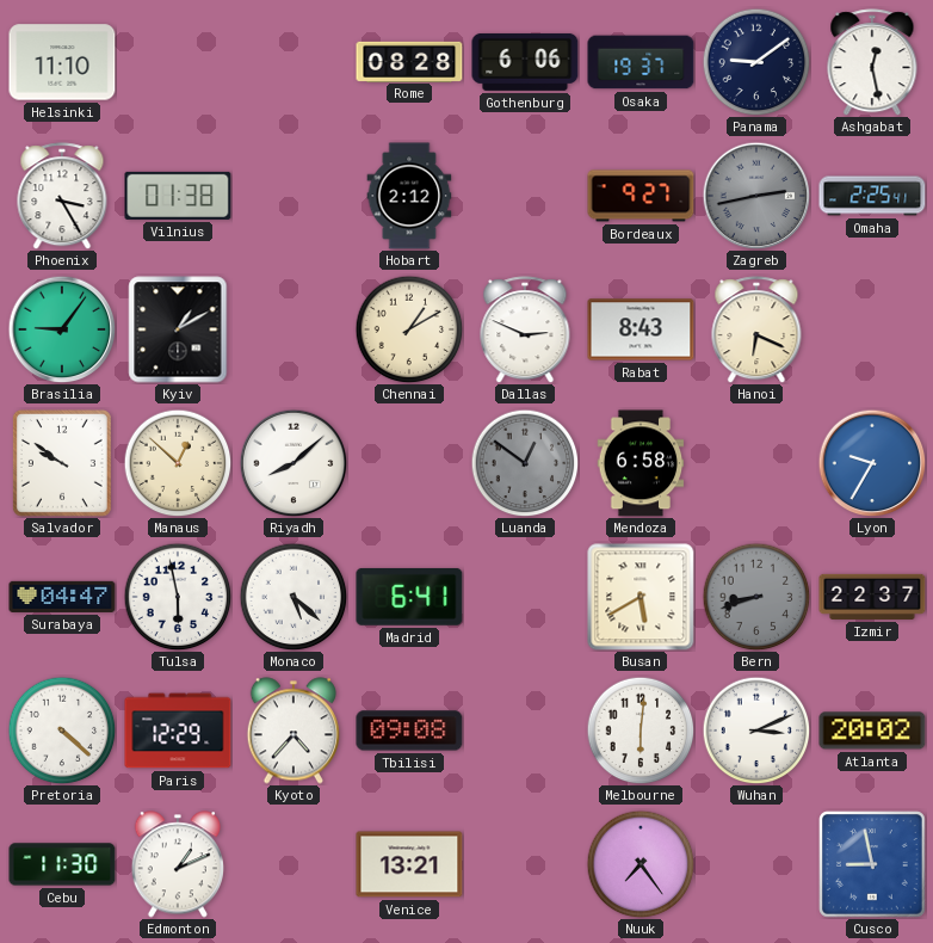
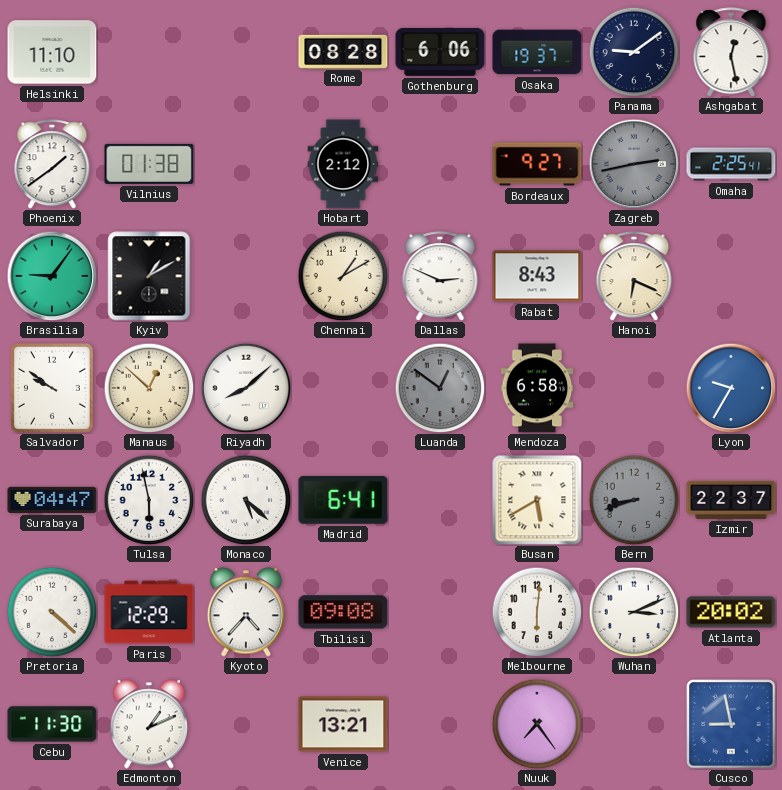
Phoenix: 3:25 -> 1:39 (52, 164)
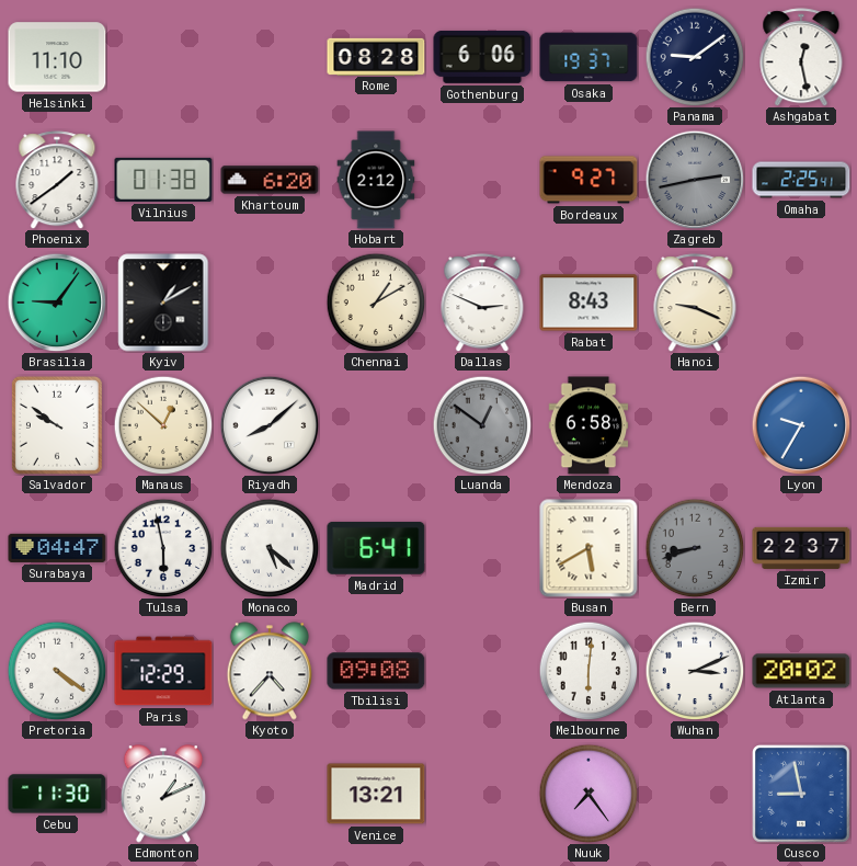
Khartoum: none -> 6:20 (270, 180)
Hanoi: 6:19 -> 9:19 (695, 303)
Pretoria: 4:22 -> 4:21 (57, 671)
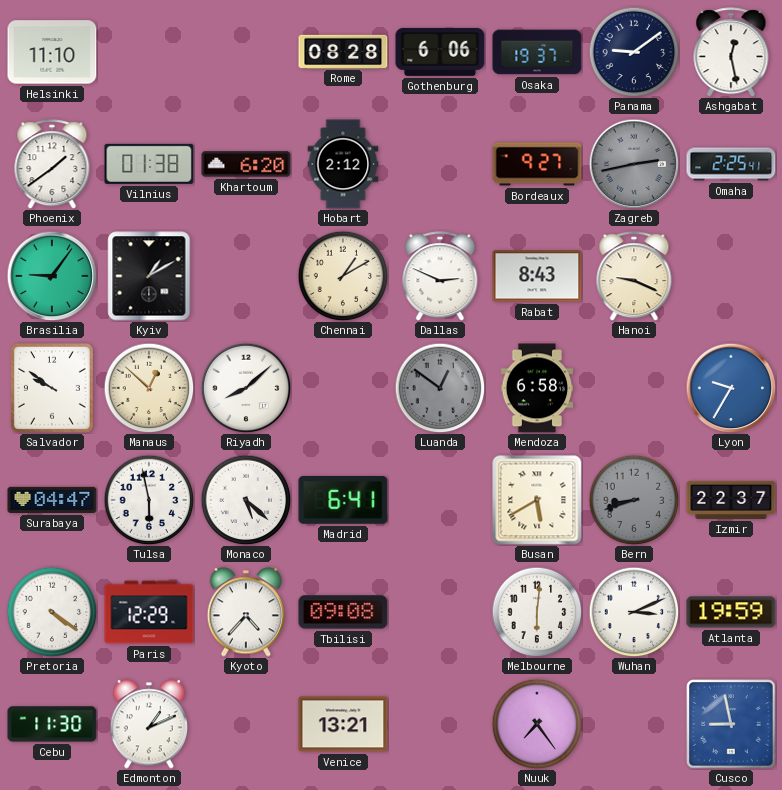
Atlanta: 20:02 -> 19:59 (731, 612)
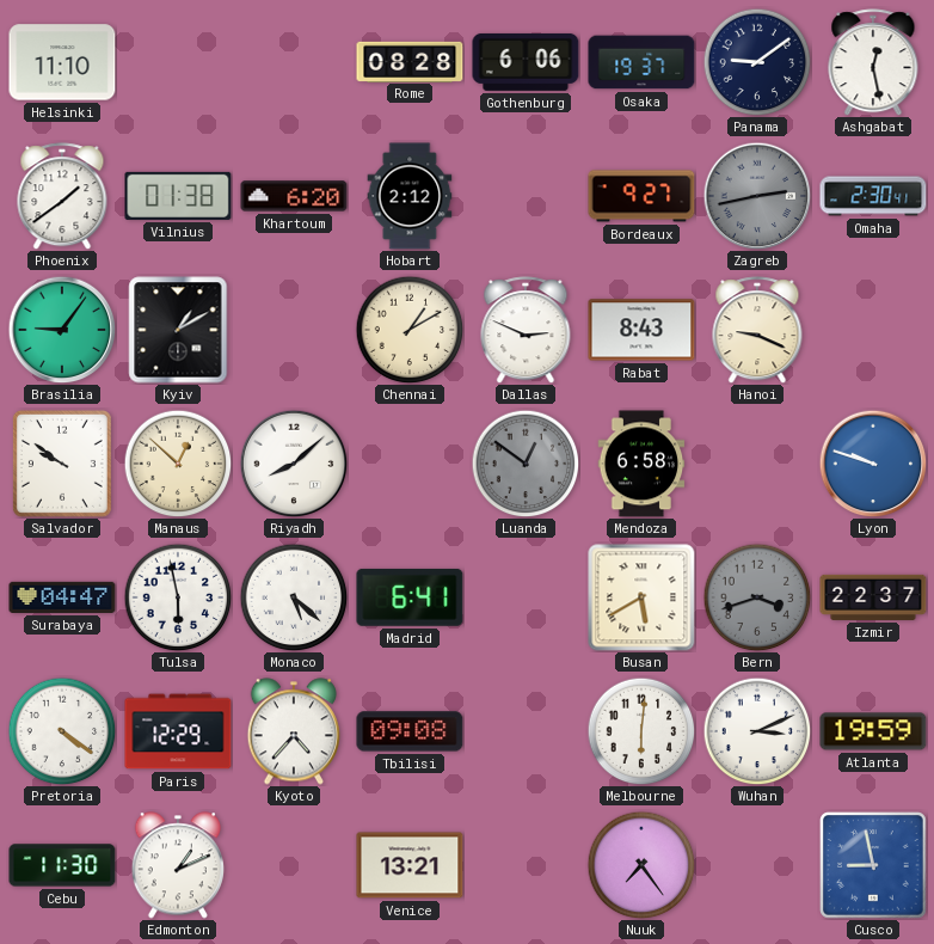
Omaha: 2:25 -> 2:30 (873, 196)
Lyon: 9:35 -> 9:48 (873, 464)
Bern: 8:42 -> 3:42 (757, 597)
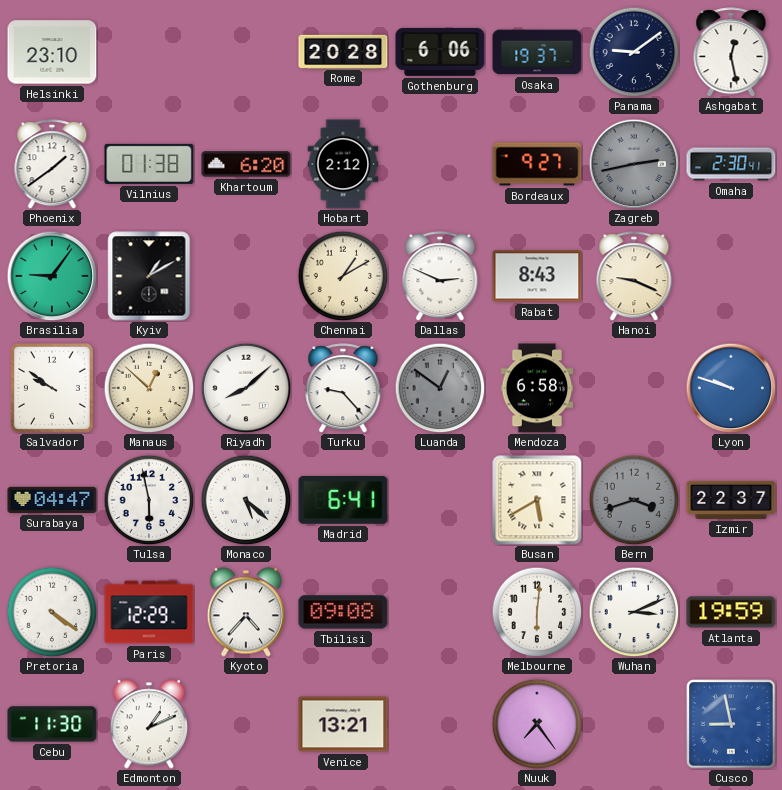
Helsinki: 11:10 -> 23:10 (52, 52)
Rome: 08:28 -> 20:28 (343, 51)
Turku: none -> 9:23 (343, 388)
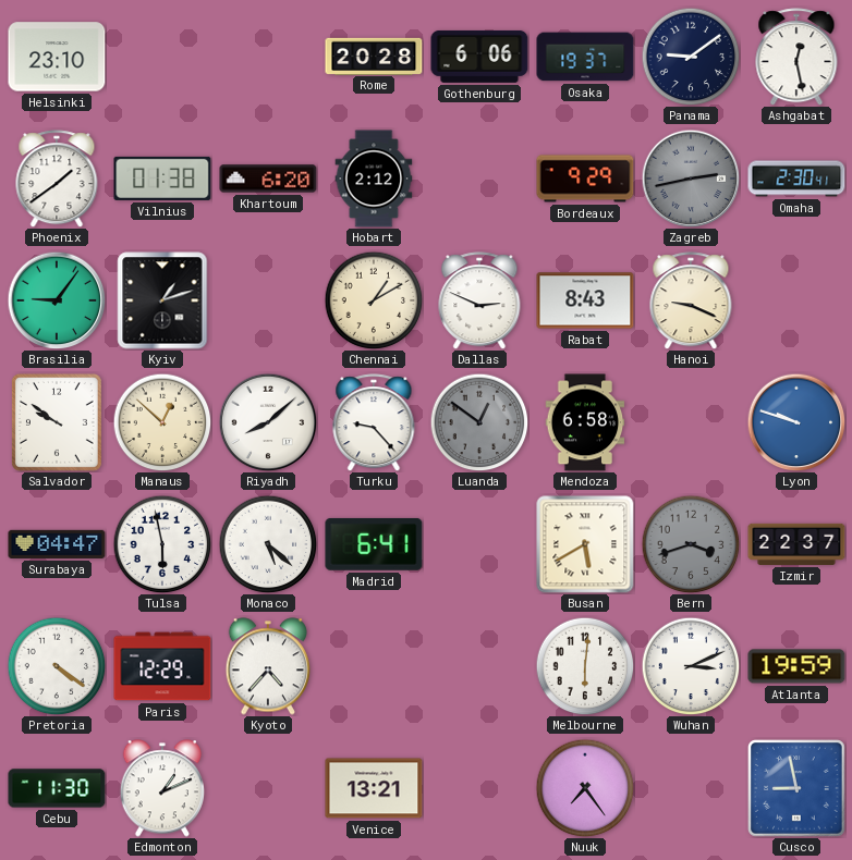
Bordeaux: 9:27 -> 9:29 (585, 179)
Kyiv: 1:10 -> 1:12 (162, 300)
Tbilisi: 09:08 -> none (343, 612)
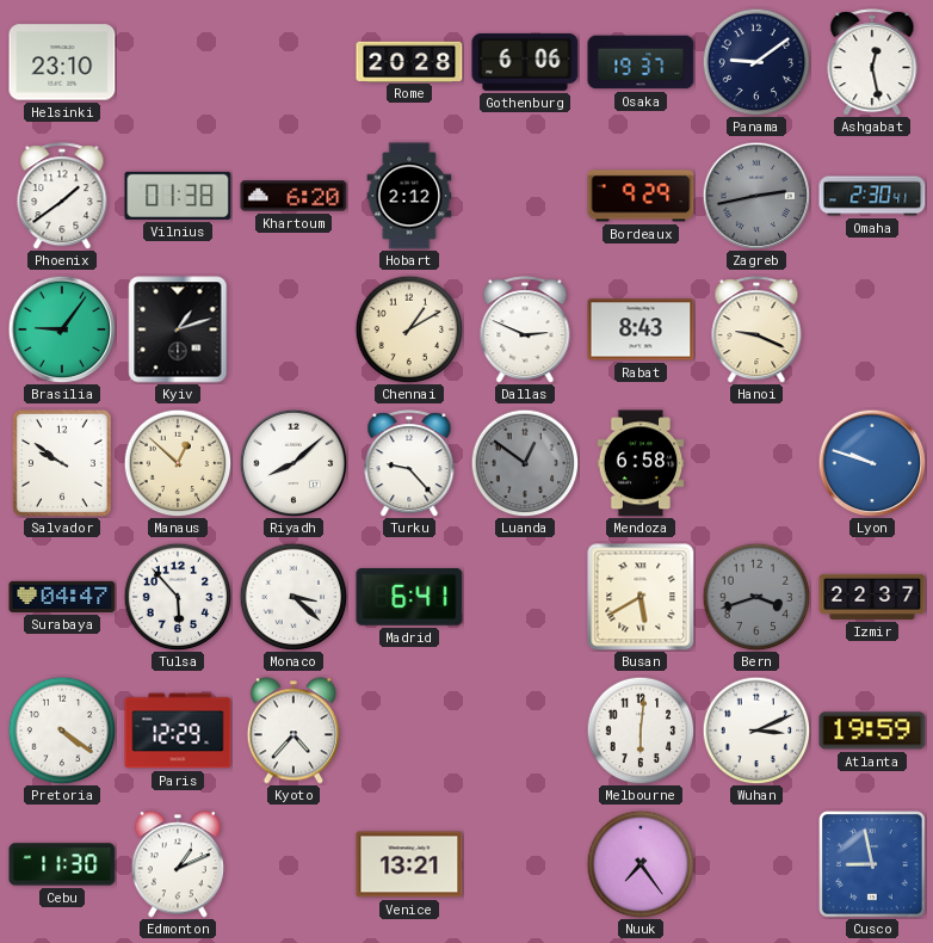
Tulsa: 5:58 -> 5:53 (178, 597)
Monaco: 5:22 -> 3:22 (294, 597)
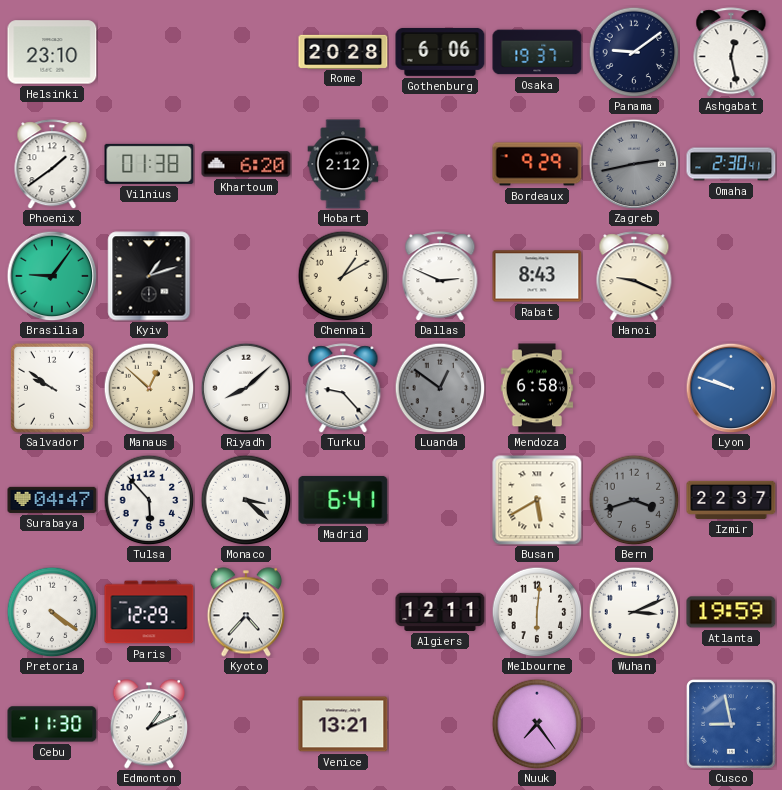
Algiers: none -> 12:11 (440, 612)
